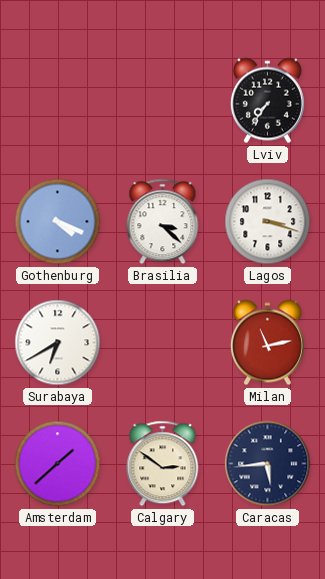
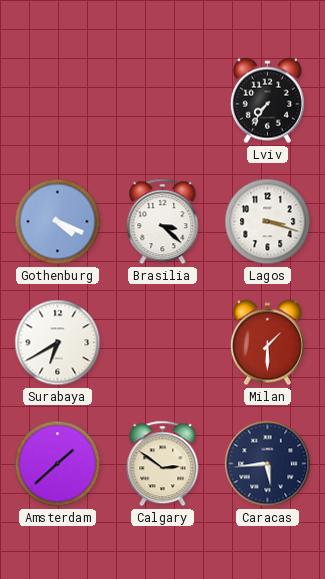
Milan: 11:13 -> 1:30 (267, 343)
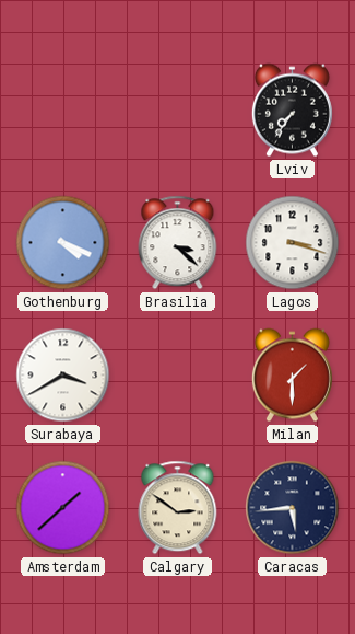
Surabaya: 6:40 -> 3:40 (63, 376)
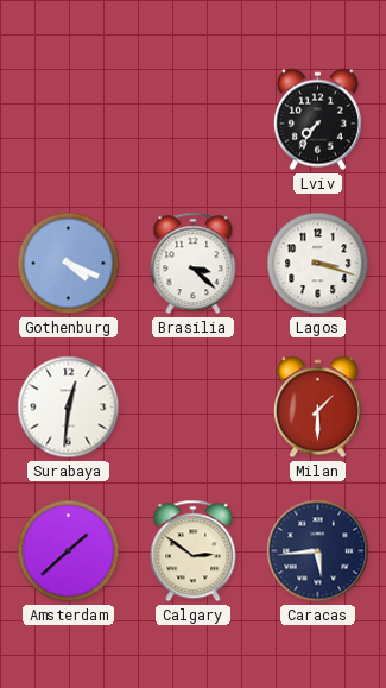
Surabaya: 3:40 -> 12:31 (69, 408)
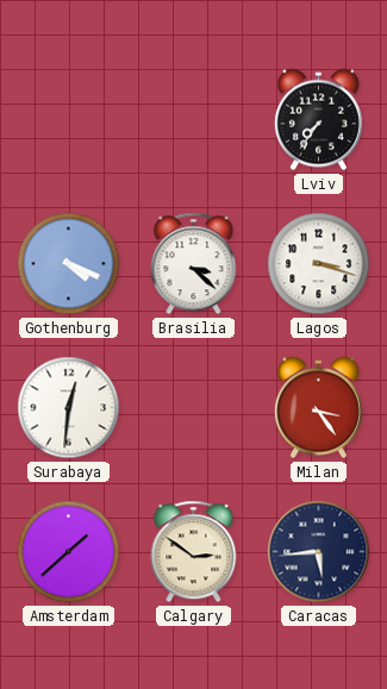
Milan: 1:30 -> 3:24 (318, 408)
